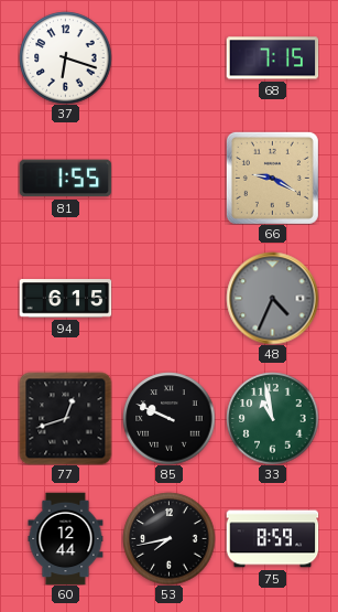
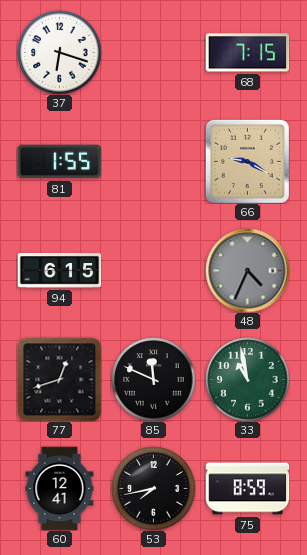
85: 9:49 -> 11:49 (153, 379)
60: 12:44 -> 12:41 (60, 488)
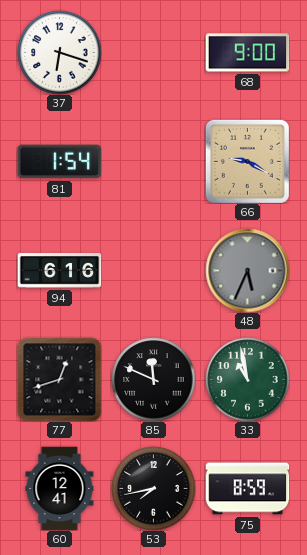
68: 7:15 -> 9:00 (247, 53)
81: 1:55 -> 1:54 (59, 162)
94: 6:15 -> 6:16 (59, 271)
48: 4:34 -> 5:34 (247, 270)
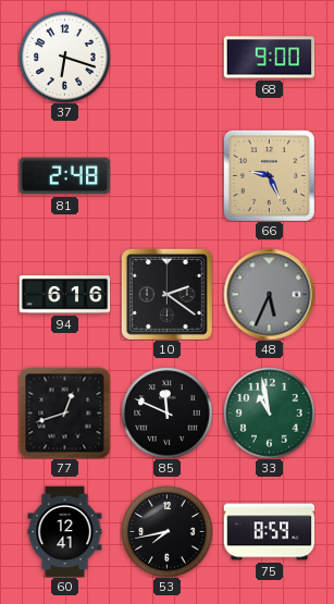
81: 1:54 -> 2:48 (64, 176)
66: 9:20 -> 9:26 (269, 175)
10: none -> 2:21 (166, 294)
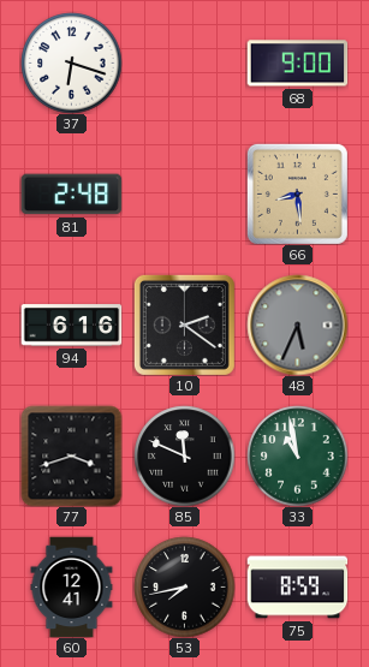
66: 9:26 -> 8:29 (297, 193)
77: 12:42 -> 3:42 (71, 455)
